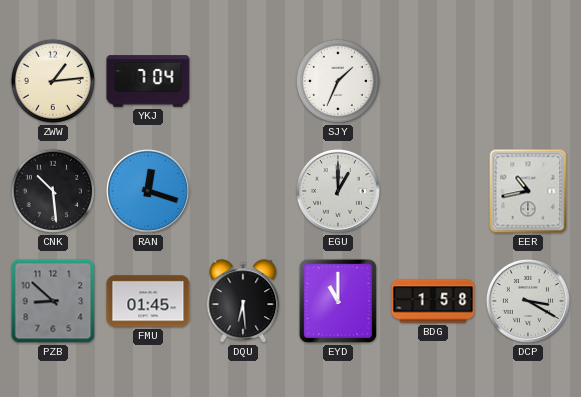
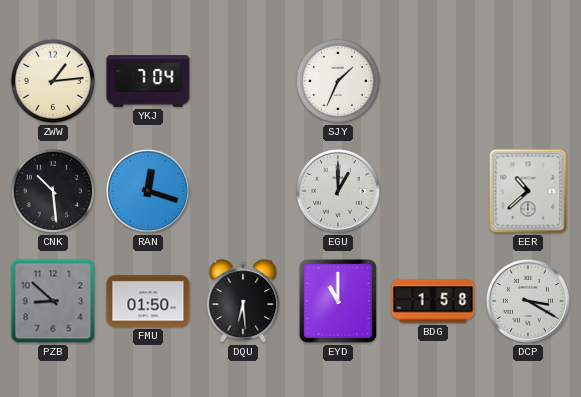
EER: 10:43 -> 10:38 (528, 191)
FMU: 01:45 -> 01:50 (148, 301)
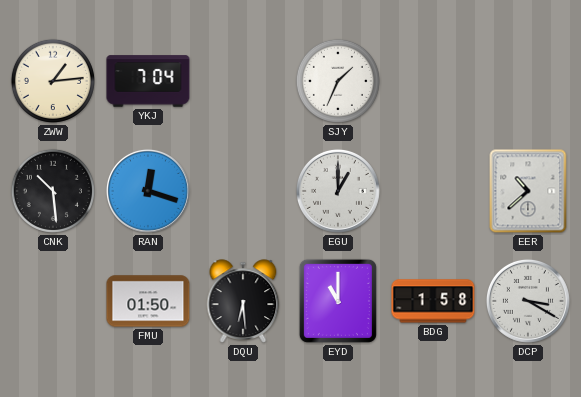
PZB: 8:52 -> none (53, 301)
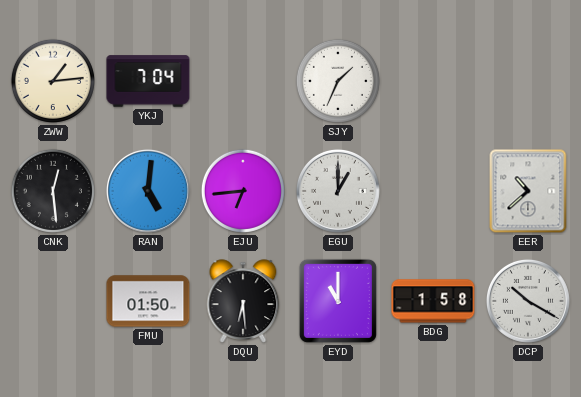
CNK: 10:29 -> 12:29 (53, 191)
RAN: 12:18 -> 5:01 (148, 191)
EJU: none -> 6:44 (243, 191)
DCP: 3:20 -> 10:20 (528, 301)
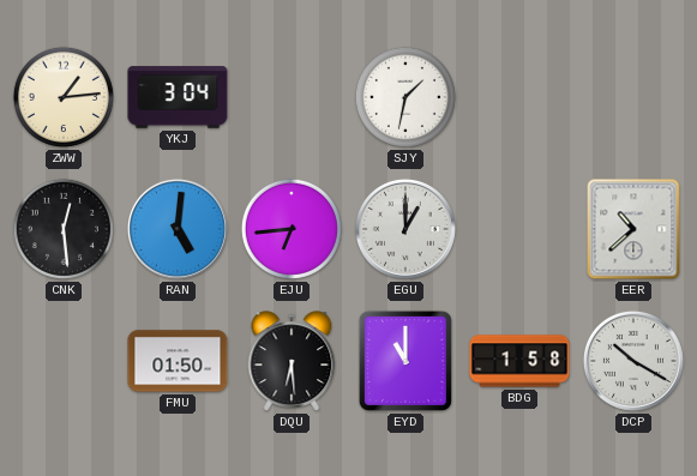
YKJ: 7:04 -> 3:04 (178, 97)
SJY: 1:34 -> 1:32 (405, 97)
